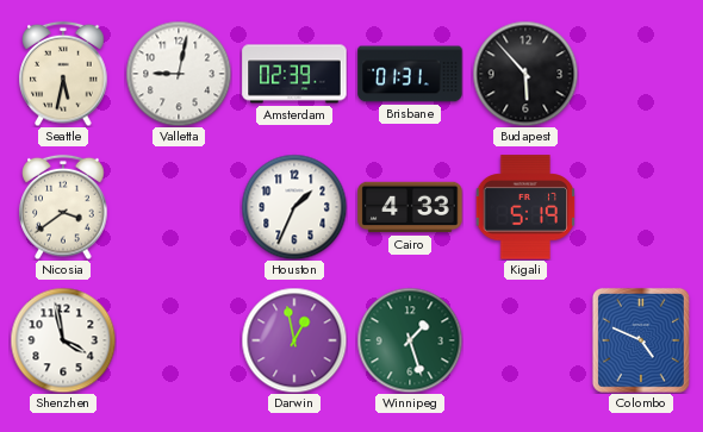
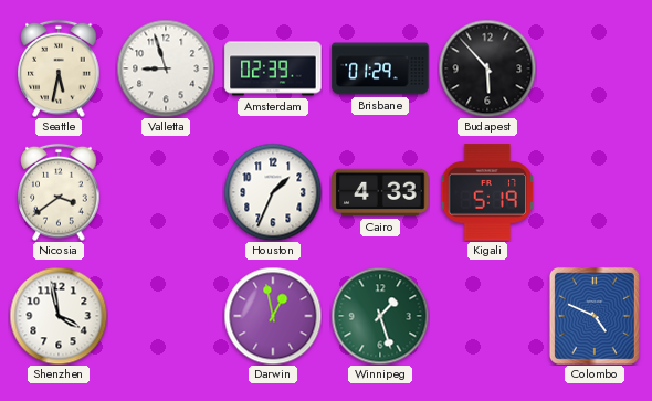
Valletta: 9:02 -> 8:57 (166, 68)
Brisbane: 01:31 -> 01:29 (380, 68)
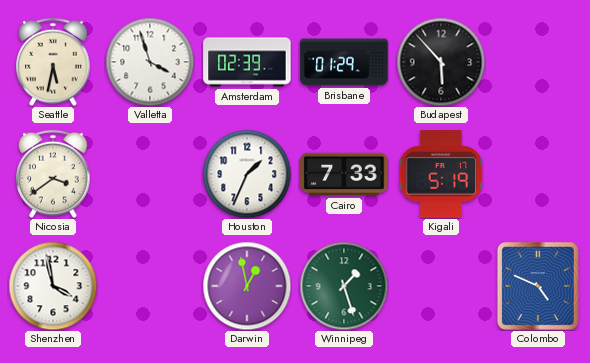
Valletta: 8:57 -> 3:57 (150, 62)
Cairo: 4:33 -> 7:33 (344, 174)
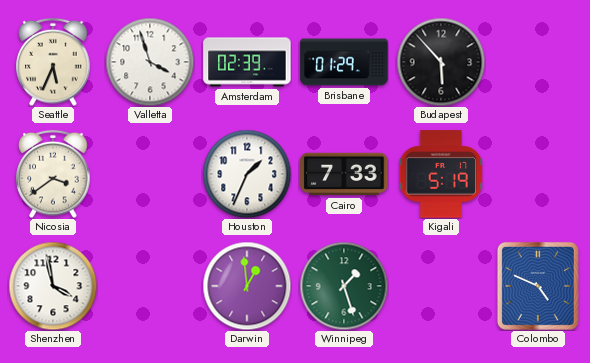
Seattle: 5:32 -> 5:34 (53, 62)
Darwin: 12:58 -> 12:59 (247, 286)
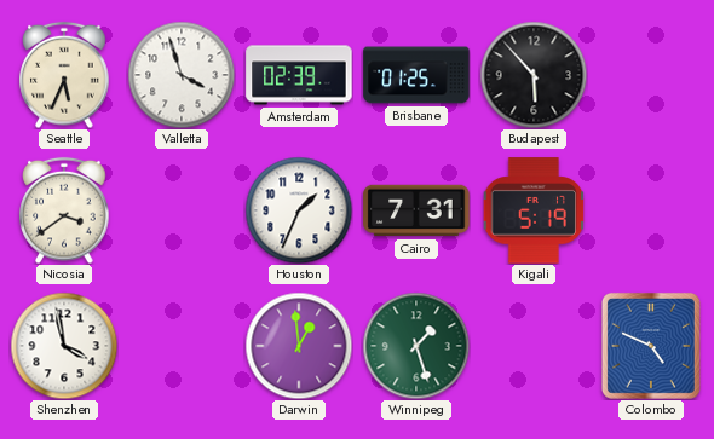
Brisbane: 01:29 -> 01:25 (416, 75)
Cairo: 7:33 -> 7:31 (416, 210)
